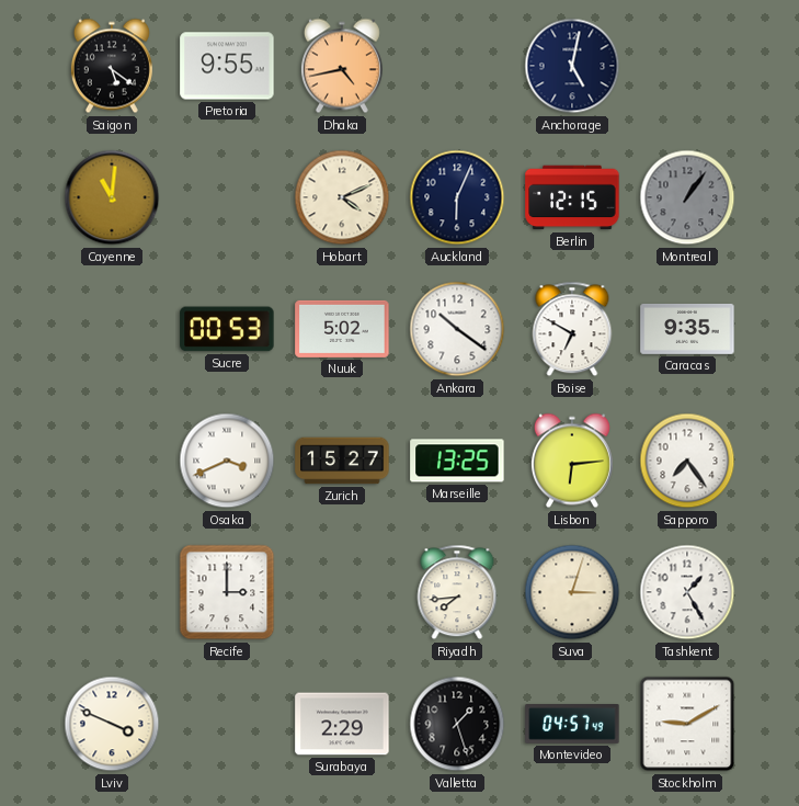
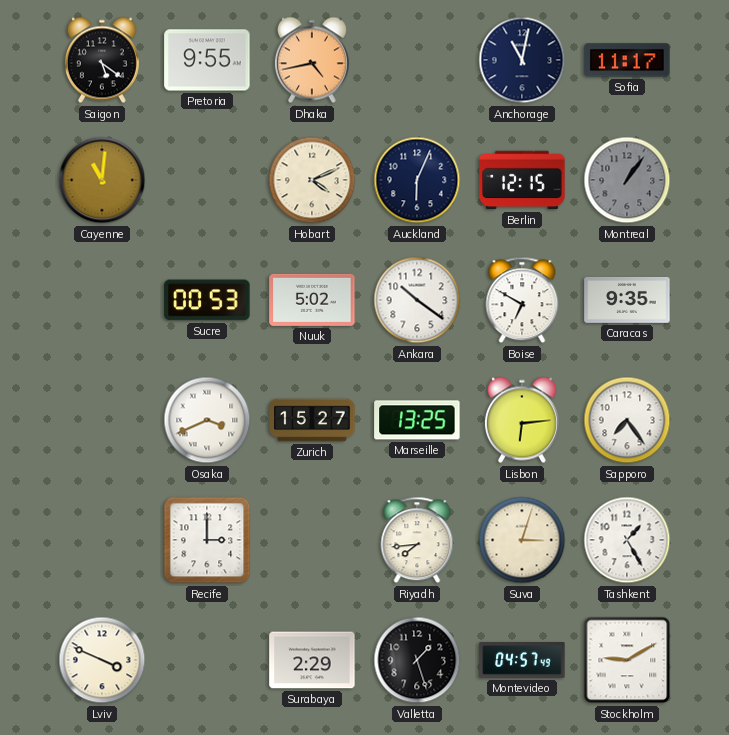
Anchorage: 5:02 -> 11:02 (522, 60)
Sofia: none -> 11:17 (627, 60)
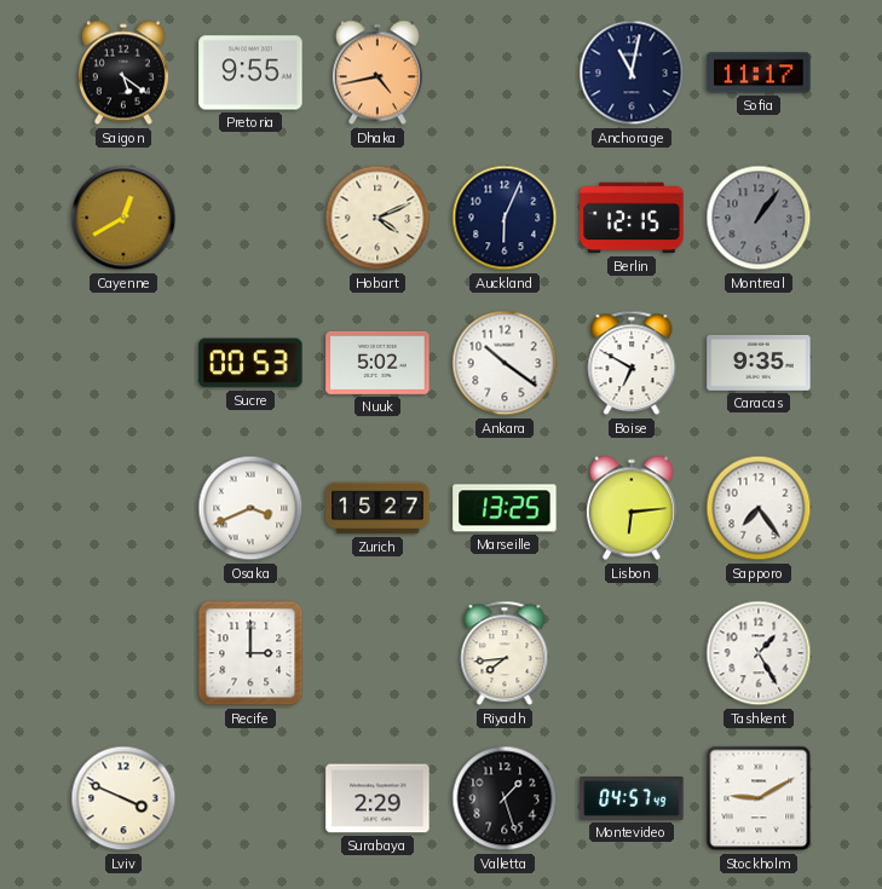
Cayenne: 11:01 -> 12:40 (123, 218)
Suva: 3:03 -> none (522, 540)
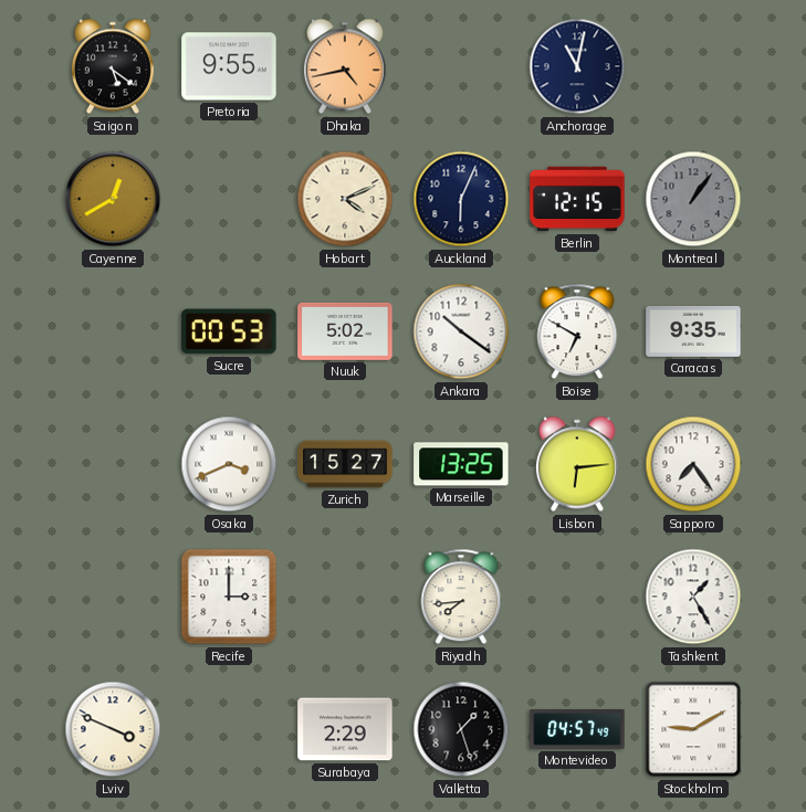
Sofia: 11:17 -> none (759, 73)
